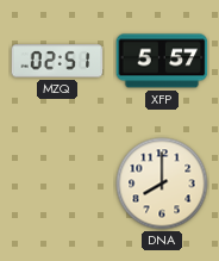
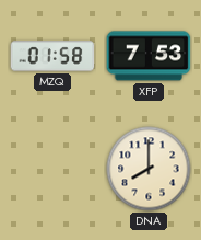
MZQ: 02:51 -> 01:58 (52, 56)
XFP: 5:57 -> 7:53 (149, 56)
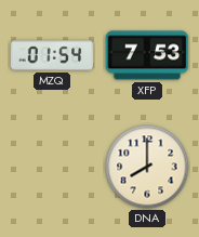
MZQ: 01:58 -> 01:54 (52, 55)
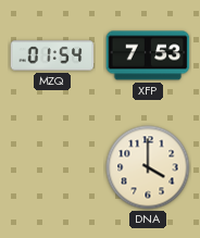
DNA: 8:00 -> 4:00 (148, 167)
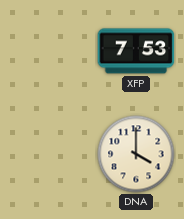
MZQ: 01:54 -> none (52, 55)
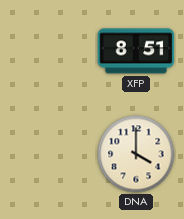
XFP: 7:53 -> 8:51 (136, 51)
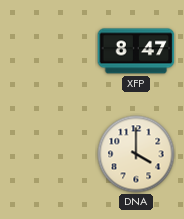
XFP: 8:51 -> 8:47 (136, 51)
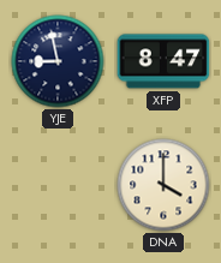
YJE: none -> 8:58 (58, 61)
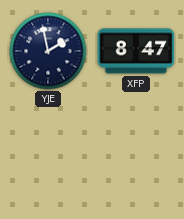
YJE: 8:58 -> 1:58 (48, 51)
DNA: 4:00 -> none (163, 185)
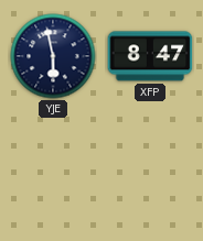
YJE: 1:58 -> 5:58 (53, 56)
